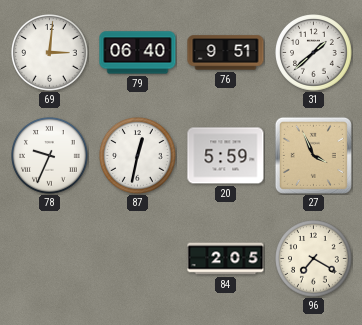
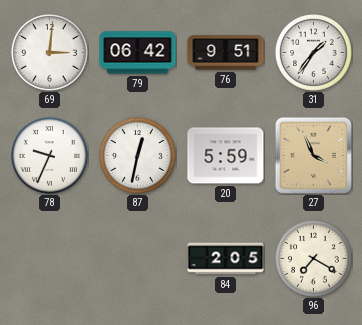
79: 06:40 -> 06:42 (138, 53)
31: 1:38 -> 1:36 (314, 53)
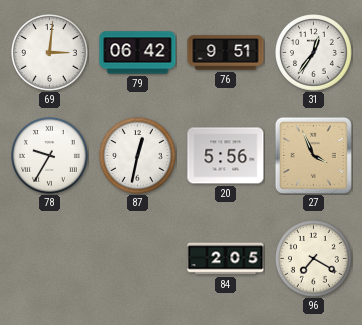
31: 1:36 -> 12:36 (314, 53)
78: 9:34 -> 9:35 (50, 156)
20: 5:59 -> 5:56 (226, 156)
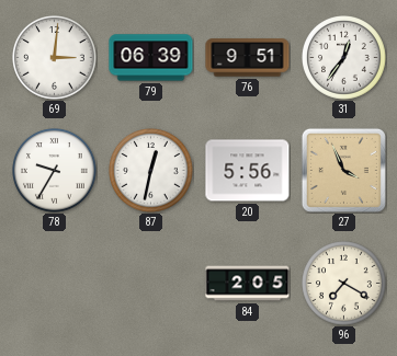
79: 06:42 -> 06:39 (151, 58)
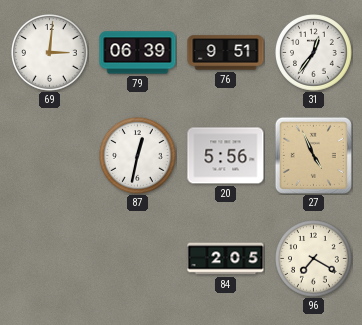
78: 9:35 -> none (55, 171)
27: 3:56 -> 4:56 (313, 155)
